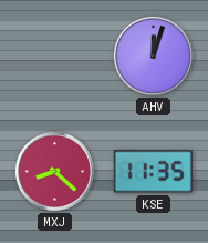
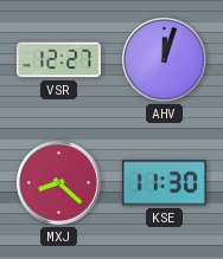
VSR: none -> 12:27 (58, 60)
KSE: 11:35 -> 11:30 (164, 183)
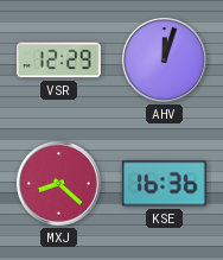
VSR: 12:27 -> 12:29 (58, 61)
KSE: 11:30 -> 16:36 (164, 184)
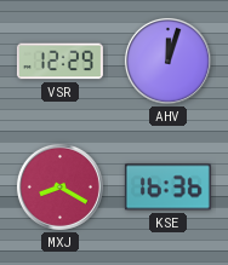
MXJ: 8:22 -> 8:20 (59, 186)
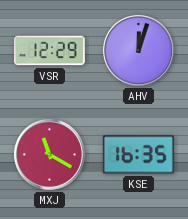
MXJ: 8:20 -> 11:20 (49, 154)
KSE: 16:36 -> 16:35 (138, 155)
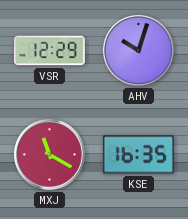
AHV: 12:03 -> 10:03 (138, 50)
